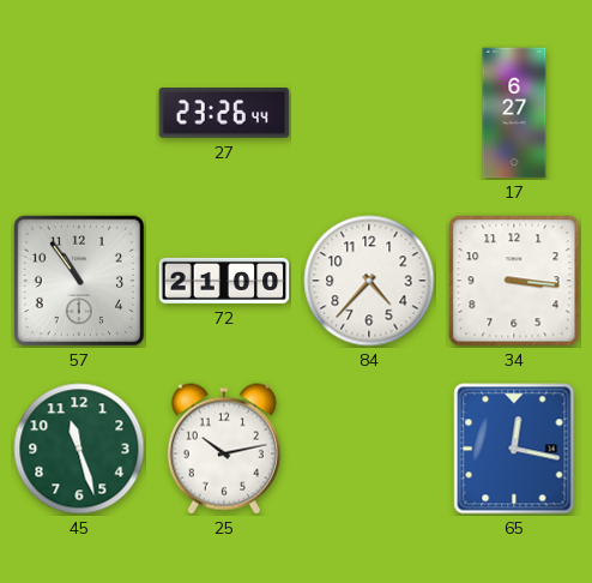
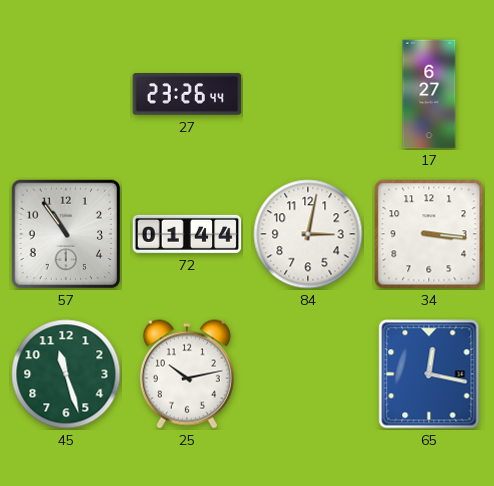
72: 21:00 -> 01:44 (187, 234)
84: 4:37 -> 3:02 (308, 234)
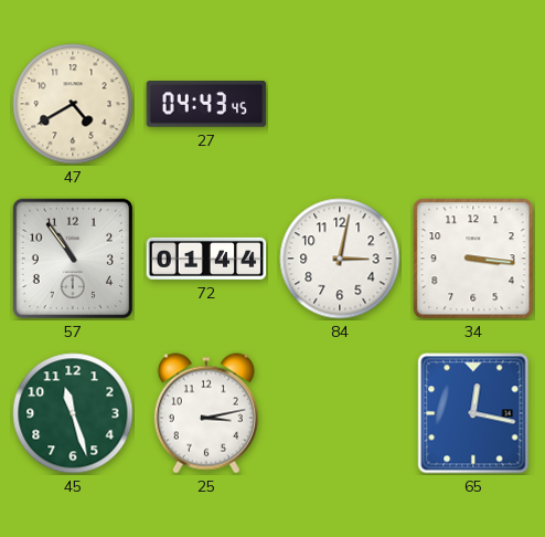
47: none -> 4:40 (73, 104)
27: 23:26 -> 04:43 (206, 104)
17: 6:27 -> none (429, 94)
25: 10:13 -> 3:13 (206, 413)
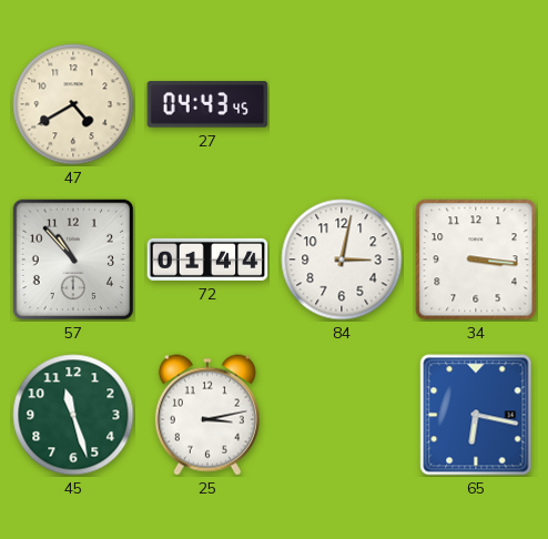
57: 10:54 -> 10:53 (73, 260)
65: 12:17 -> 6:17 (476, 415)
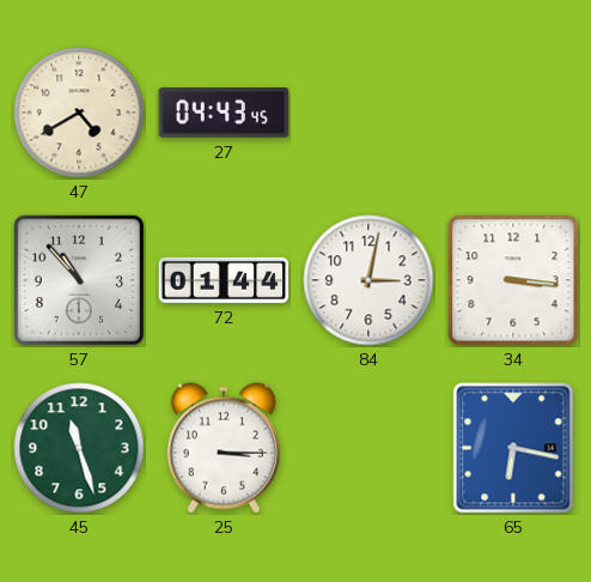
25: 3:13 -> 3:15 (224, 448)
